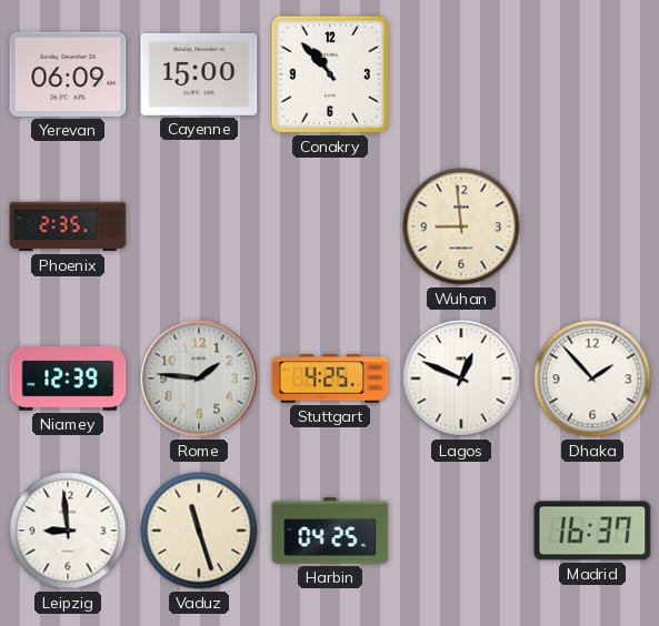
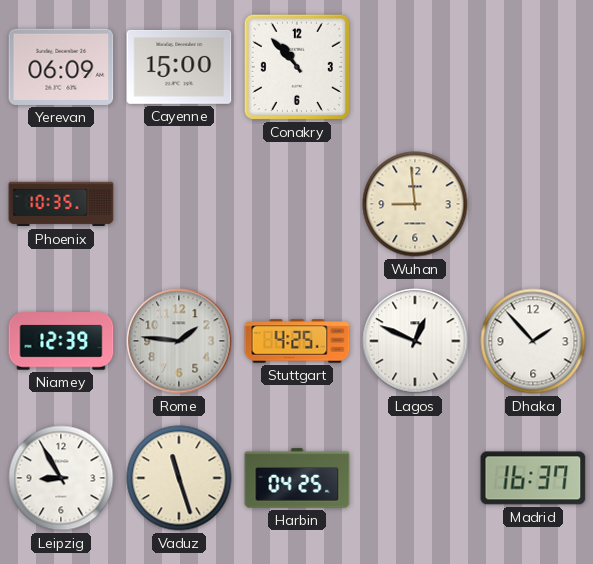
Phoenix: 2:35 -> 10:35 (61, 204)
Leipzig: 8:59 -> 8:55 (61, 478)
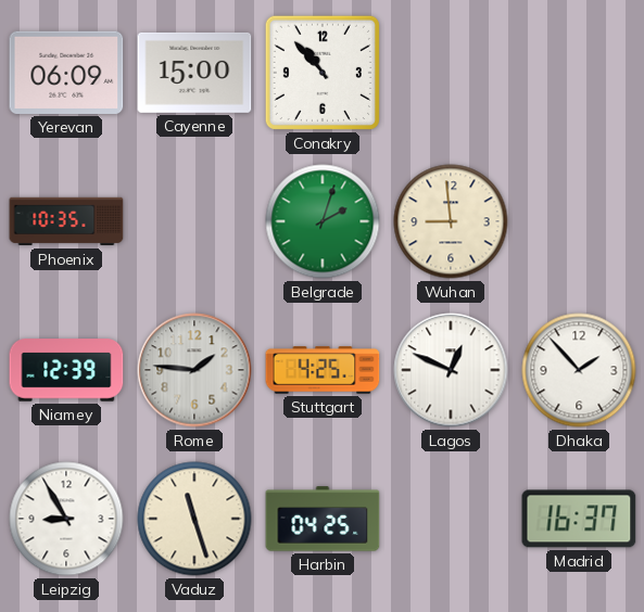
Belgrade: none -> 2:03 (323, 221)
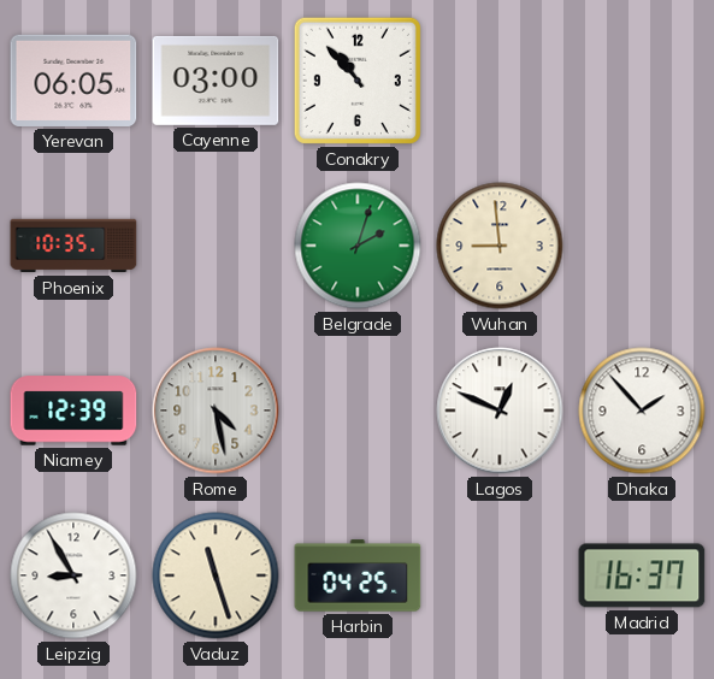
Yerevan: 06:09 -> 06:05 (73, 81)
Cayenne: 15:00 -> 03:00 (216, 81)
Rome: 1:46 -> 4:28 (216, 411)
Stuttgart: 4:25 -> none (323, 370)
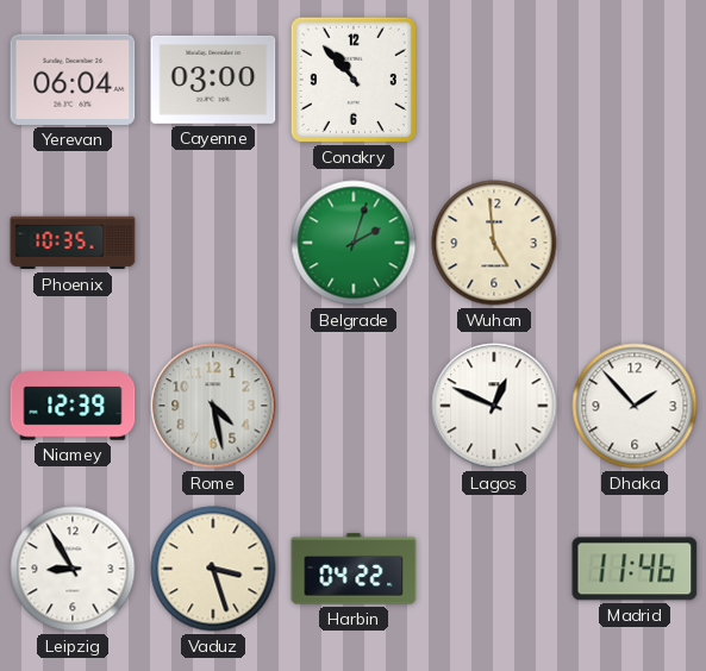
Yerevan: 06:05 -> 06:04 (73, 80)
Wuhan: 8:59 -> 4:59 (494, 243)
Vaduz: 11:27 -> 3:27 (213, 569)
Harbin: 04:25 -> 04:22 (354, 569)
Madrid: 16:37 -> 11:46 (635, 569)
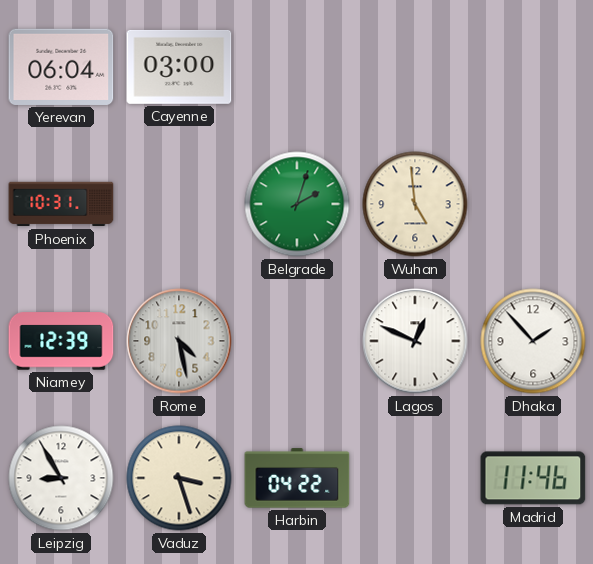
Conakry: 10:53 -> none (354, 80)
Phoenix: 10:35 -> 10:31 (61, 204)
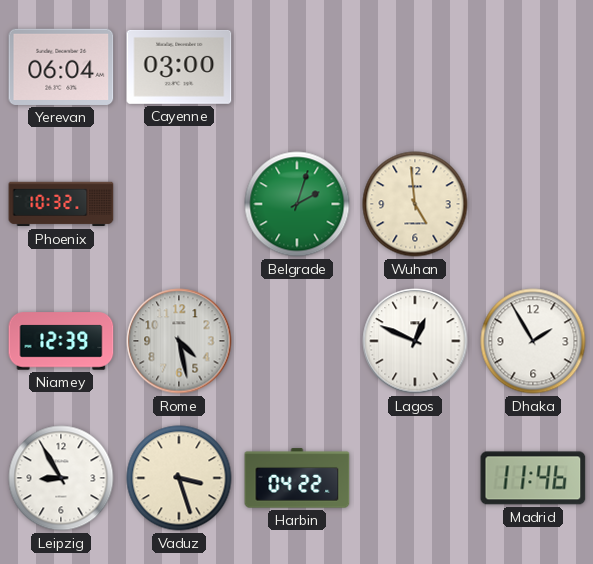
Phoenix: 10:31 -> 10:32 (61, 204)
Dhaka: 1:53 -> 1:55 (533, 341)
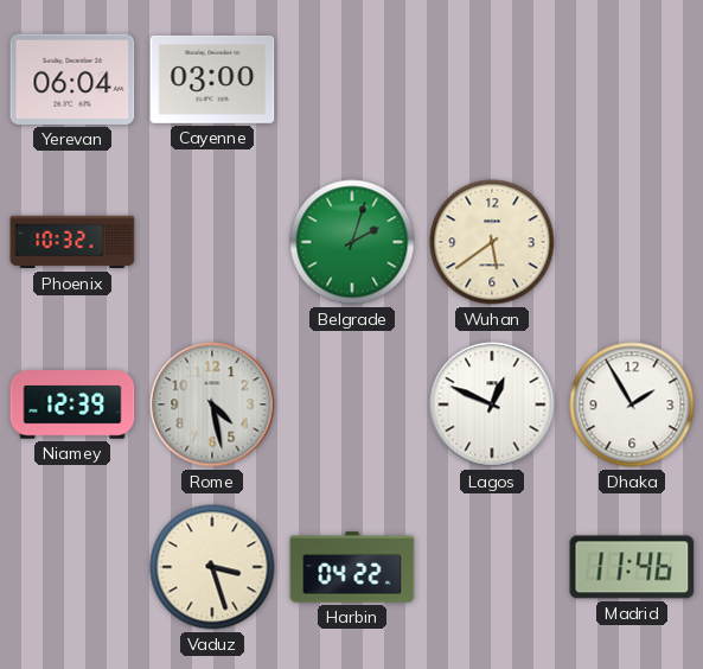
Wuhan: 4:59 -> 5:39 (492, 242)
Leipzig: 8:55 -> none (61, 478)
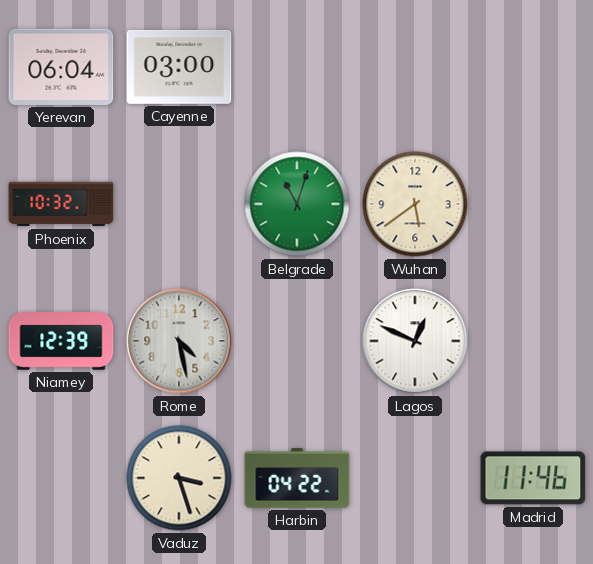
Belgrade: 2:03 -> 11:03 (297, 204)
Dhaka: 1:55 -> none (632, 404)
